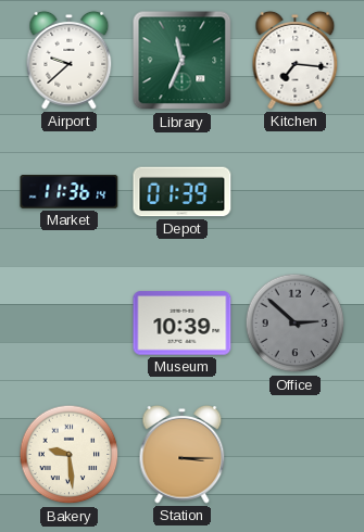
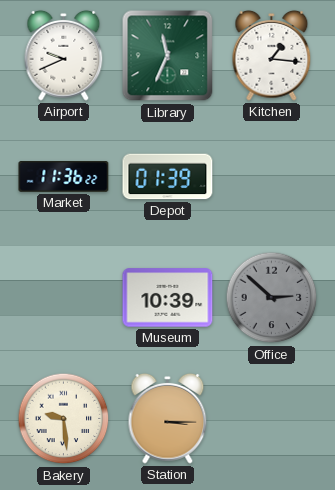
Airport: 9:38 -> 9:41 (64, 55)
Kitchen: 7:16 -> 1:16 (272, 55)
Market: 11:36:14 -> 11:36:22 (64, 177)
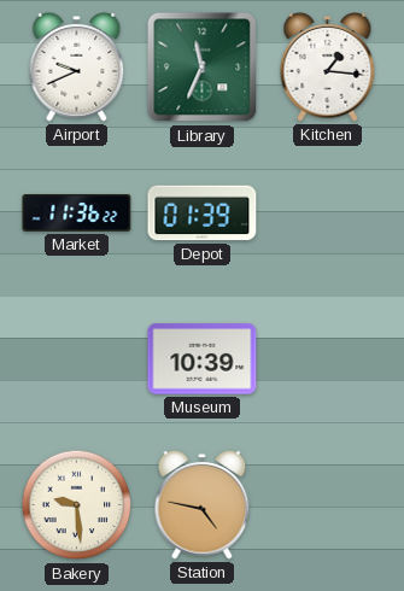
Office: 2:52 -> none (272, 298)
Station: 3:15 -> 4:47 (203, 504)
